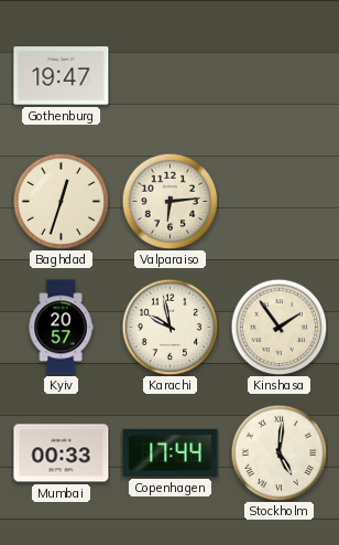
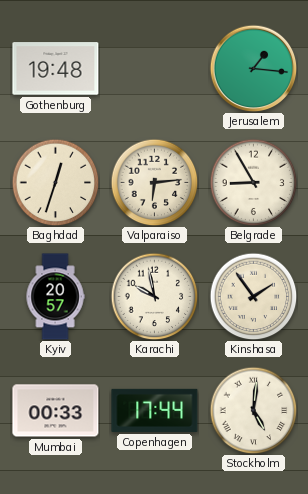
Gothenburg: 19:47 -> 19:48 (56, 69)
Jerusalem: none -> 1:16 (253, 68)
Belgrade: none -> 8:55 (253, 182)
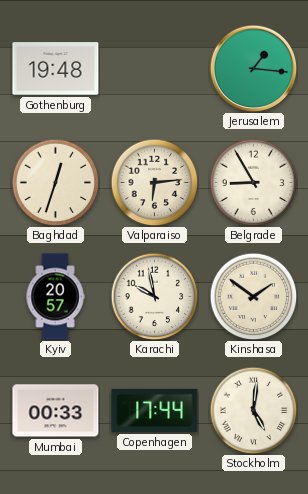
Kinshasa: 1:54 -> 1:51 (253, 296)
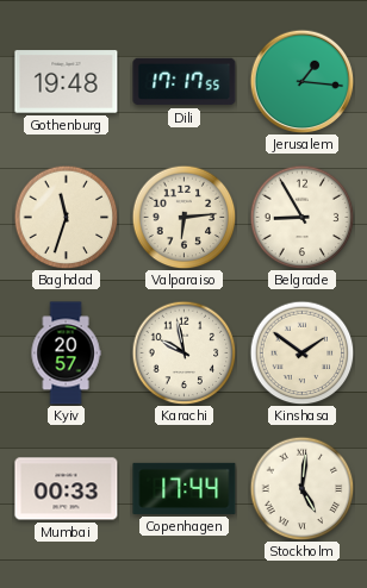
Dili: none -> 17:17 (185, 82)
Baghdad: 12:33 -> 11:33 (66, 217)
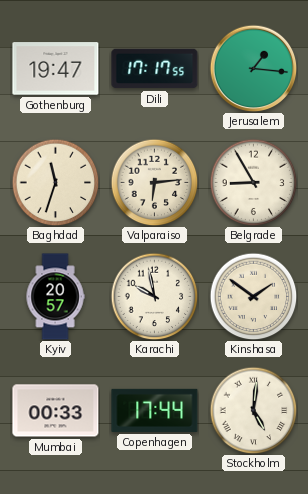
Gothenburg: 19:48 -> 19:47 (56, 69)
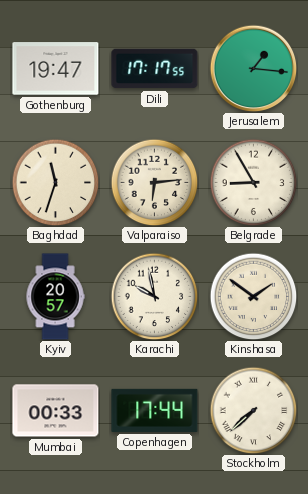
Stockholm: 5:01 -> 7:38 (253, 410)
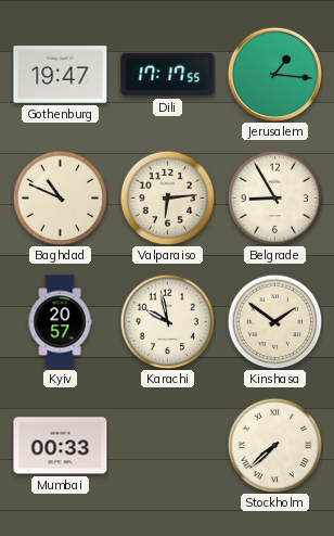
Baghdad: 11:33 -> 10:49 (60, 197)
Copenhagen: 17:44 -> none (155, 410)
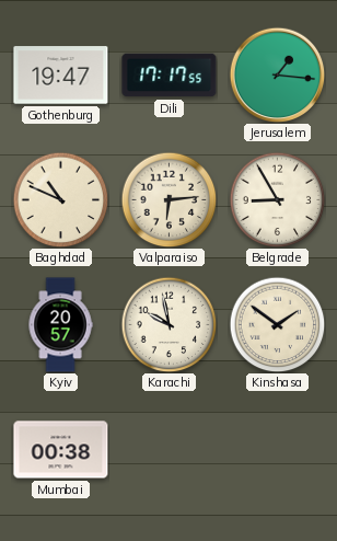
Mumbai: 00:33 -> 00:38 (61, 450)
Stockholm: 7:38 -> none (274, 445)
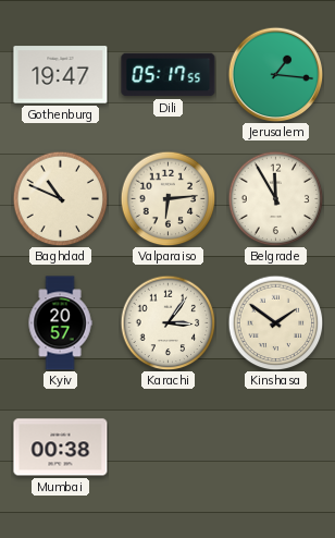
Dili: 17:17 -> 05:17 (169, 75)
Belgrade: 8:55 -> 11:55 (275, 198)
Karachi: 9:58 -> 3:06 (167, 322)
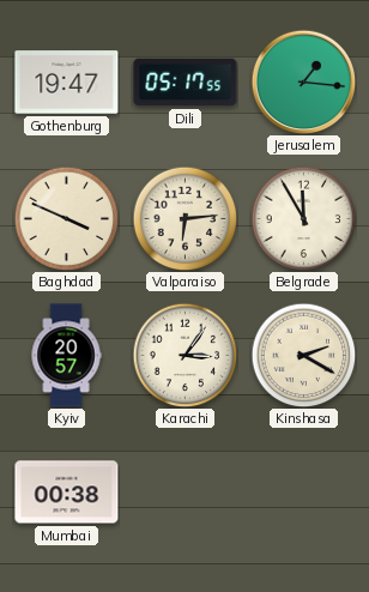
Baghdad: 10:49 -> 3:49 (66, 218)
Kinshasa: 1:51 -> 2:20 (303, 355)
